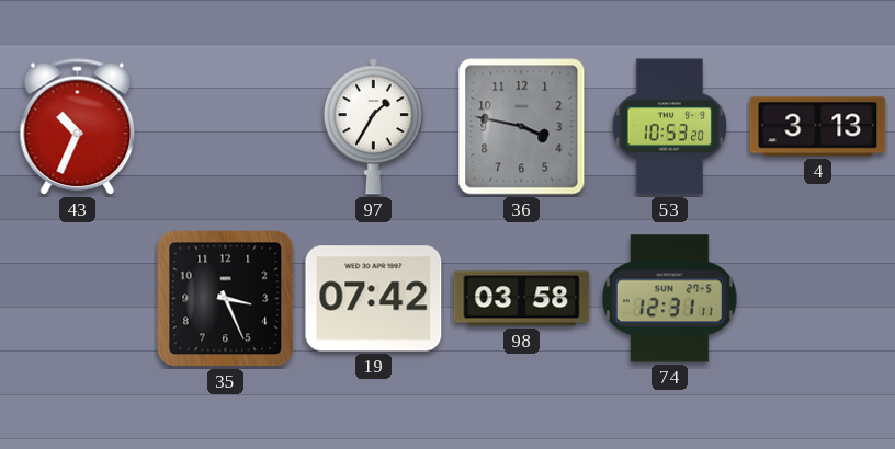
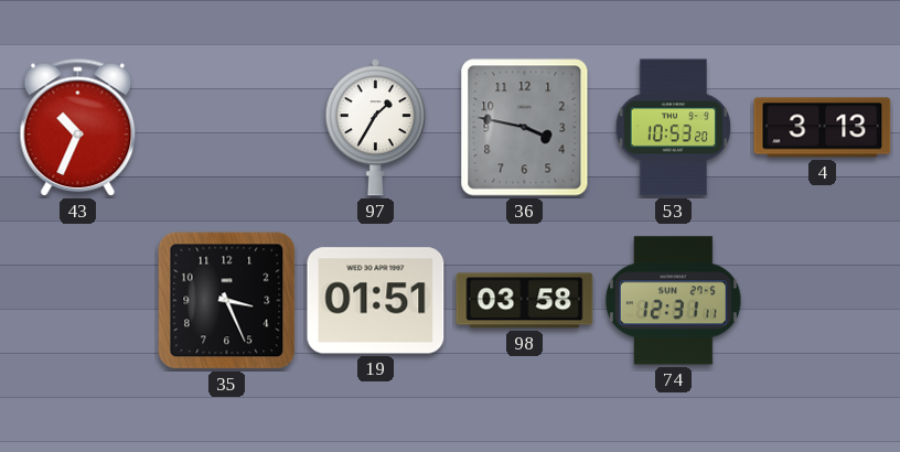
19: 07:42 -> 01:51 (376, 301)
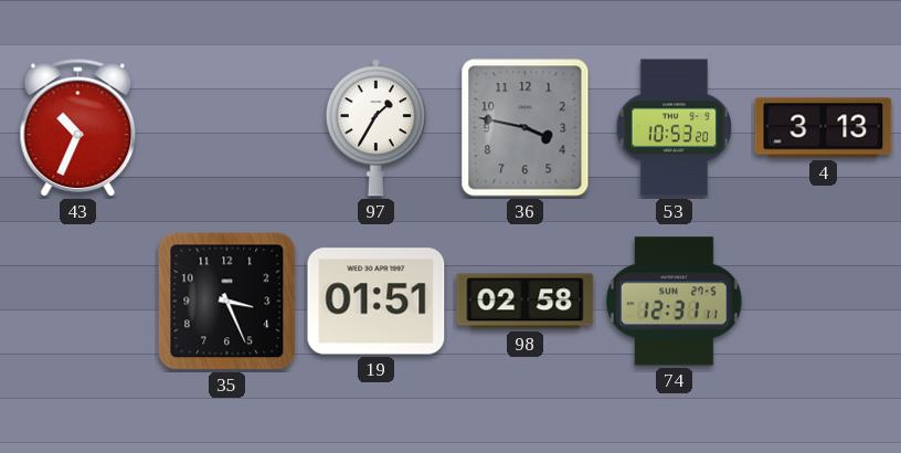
98: 03:58 -> 02:58 (526, 302)
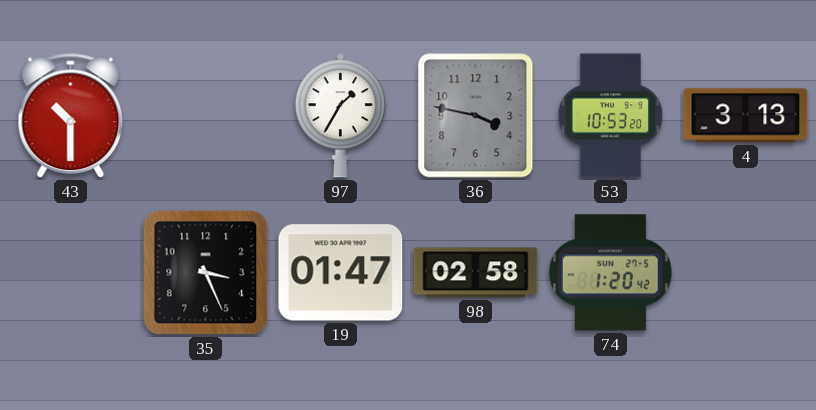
43: 10:34 -> 10:30 (71, 116)
19: 01:51 -> 01:47 (341, 273)
74: 12:31 -> 1:20 (610, 273)
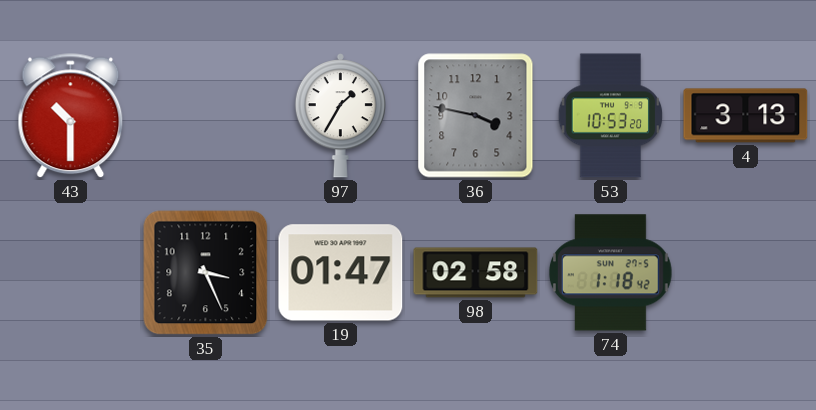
74: 1:20 -> 1:18 (610, 273)
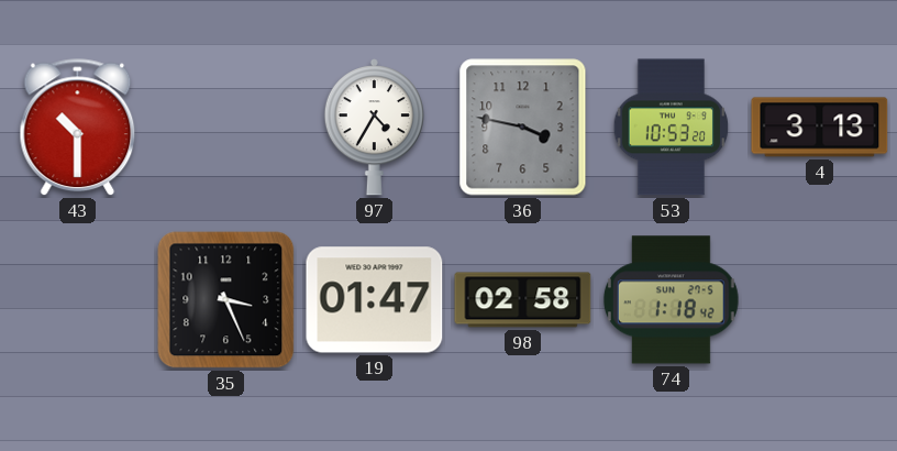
97: 1:35 -> 4:35 (374, 128)
